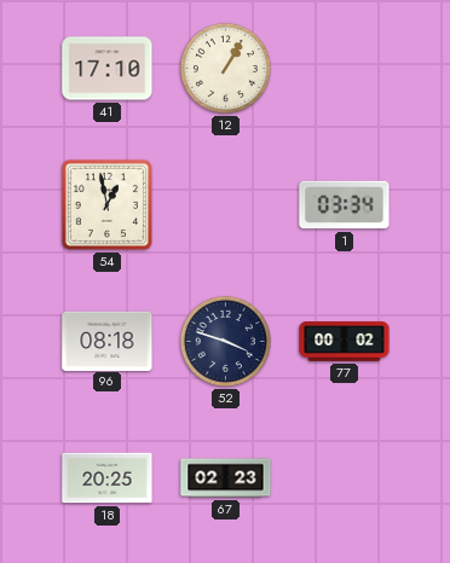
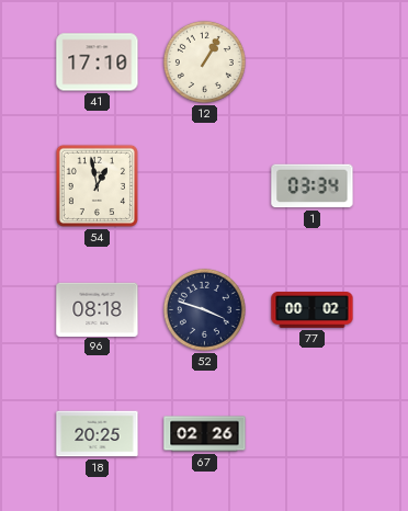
67: 02:23 -> 02:26 (205, 434)
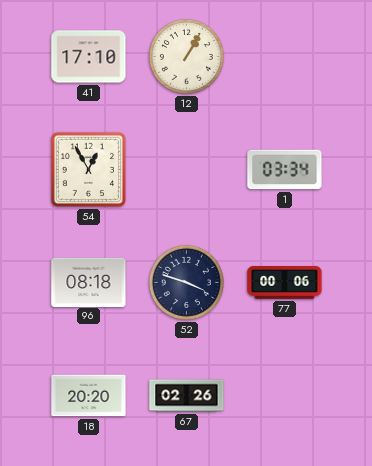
54: 12:58 -> 12:55 (88, 169)
77: 00:02 -> 00:06 (285, 283)
18: 20:25 -> 20:20 (89, 396)
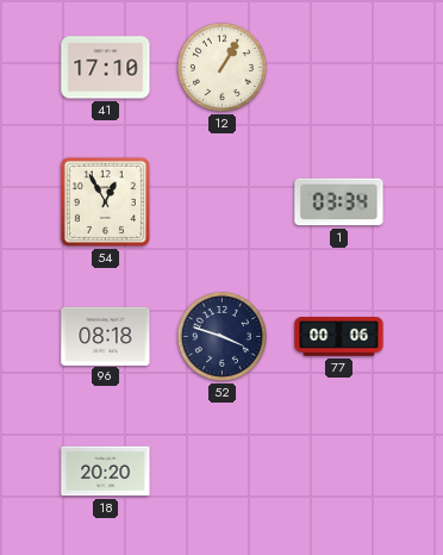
67: 02:26 -> none (187, 396)
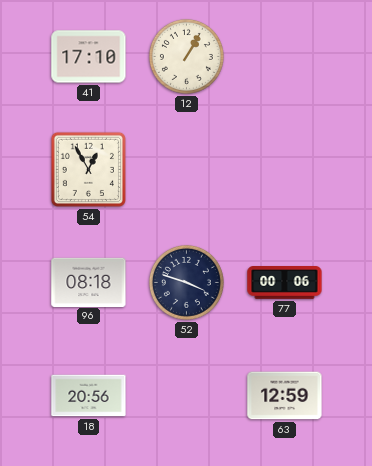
1: 03:34 -> none (339, 202)
18: 20:20 -> 20:56 (89, 396)
63: none -> 12:59 (285, 396)
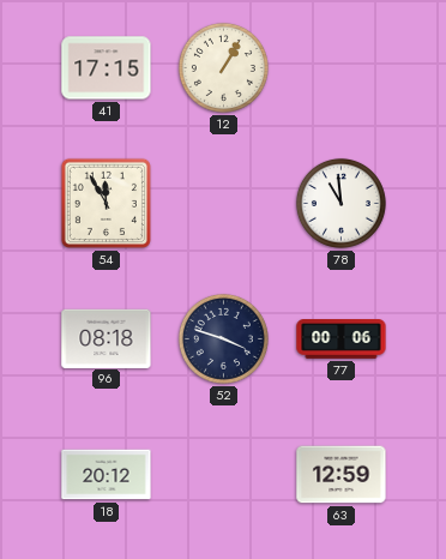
41: 17:10 -> 17:15 (107, 68)
54: 12:55 -> 11:55 (106, 203)
78: none -> 10:59 (340, 203)
18: 20:56 -> 20:12 (107, 475)
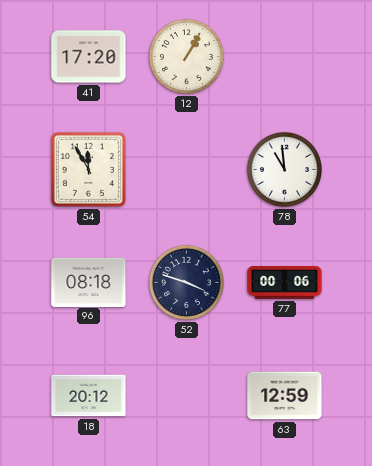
41: 17:15 -> 17:20 (89, 57)
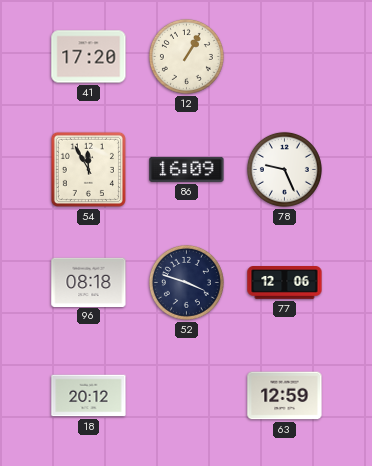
86: none -> 16:09 (187, 169)
78: 10:59 -> 9:26 (284, 169)
77: 00:06 -> 12:06 (285, 283)
